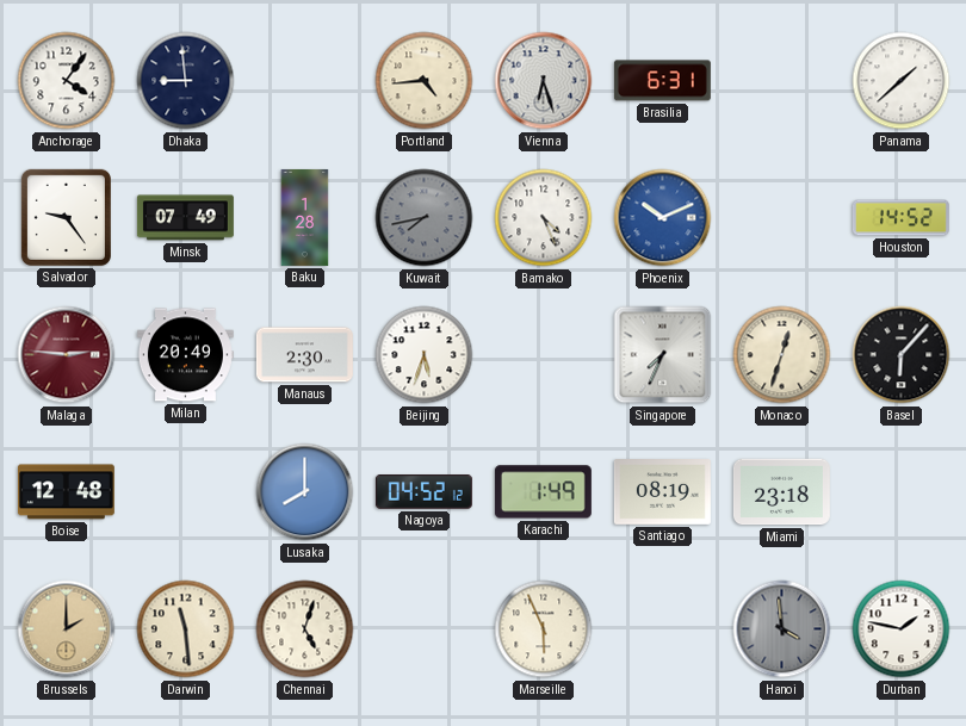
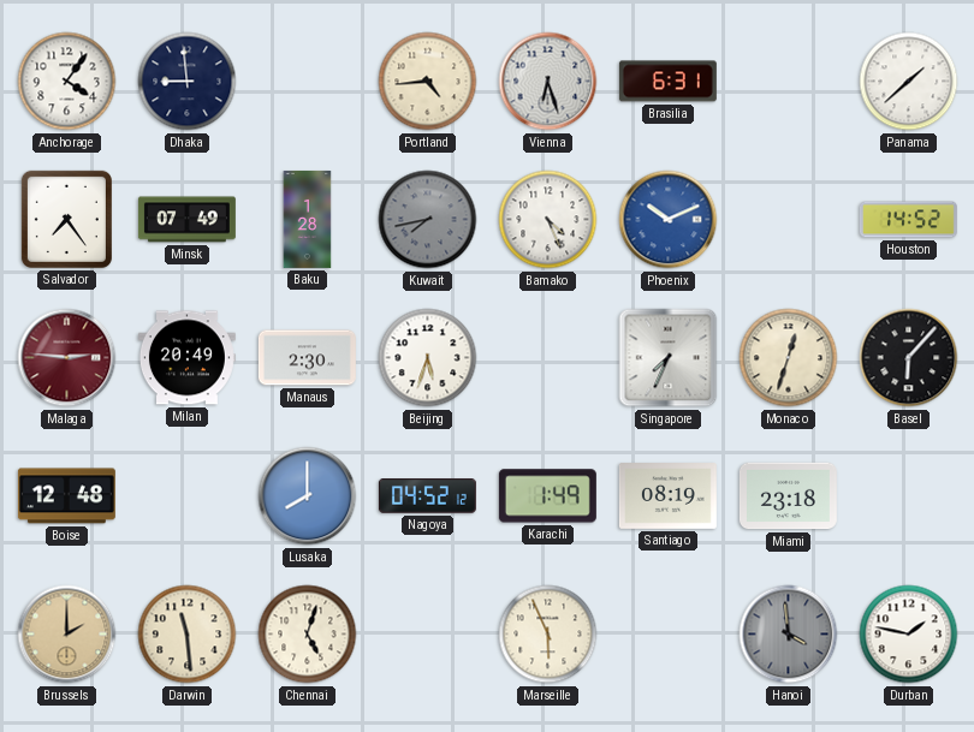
Salvador: 9:24 -> 7:24 (66, 219)
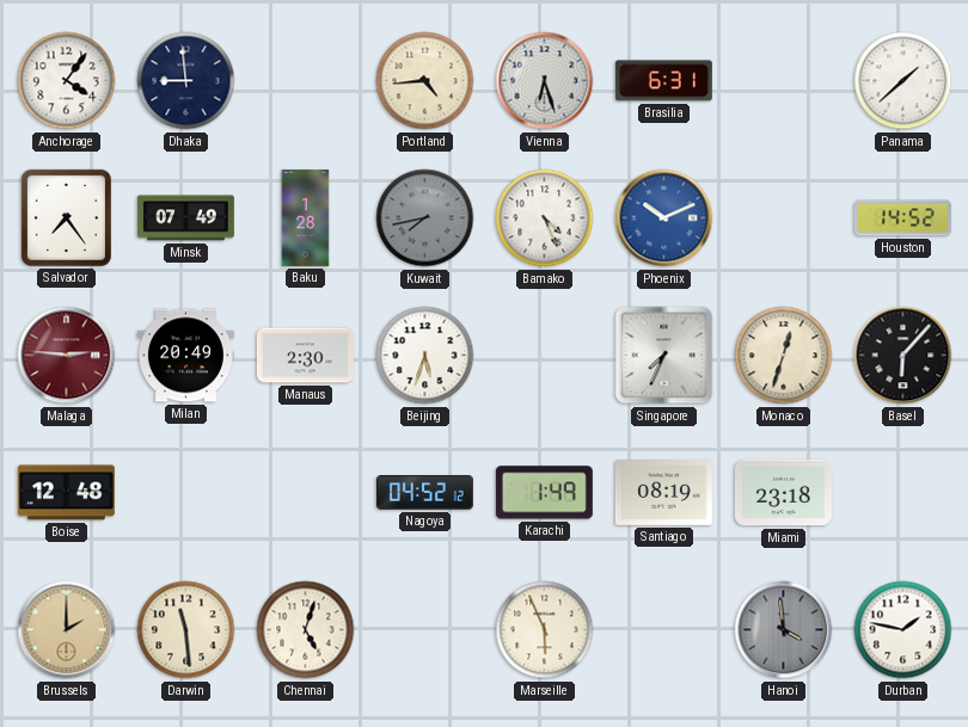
Lusaka: 8:00 -> none (308, 496)
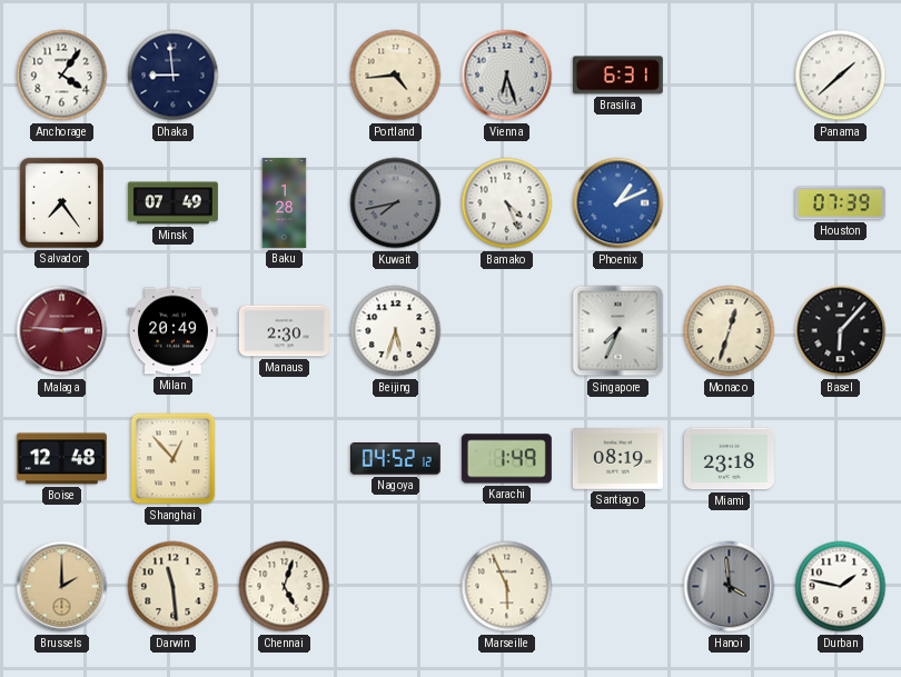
Phoenix: 10:11 -> 1:11 (618, 203)
Houston: 14:52 -> 07:39 (840, 203)
Shanghai: none -> 12:53 (174, 459)
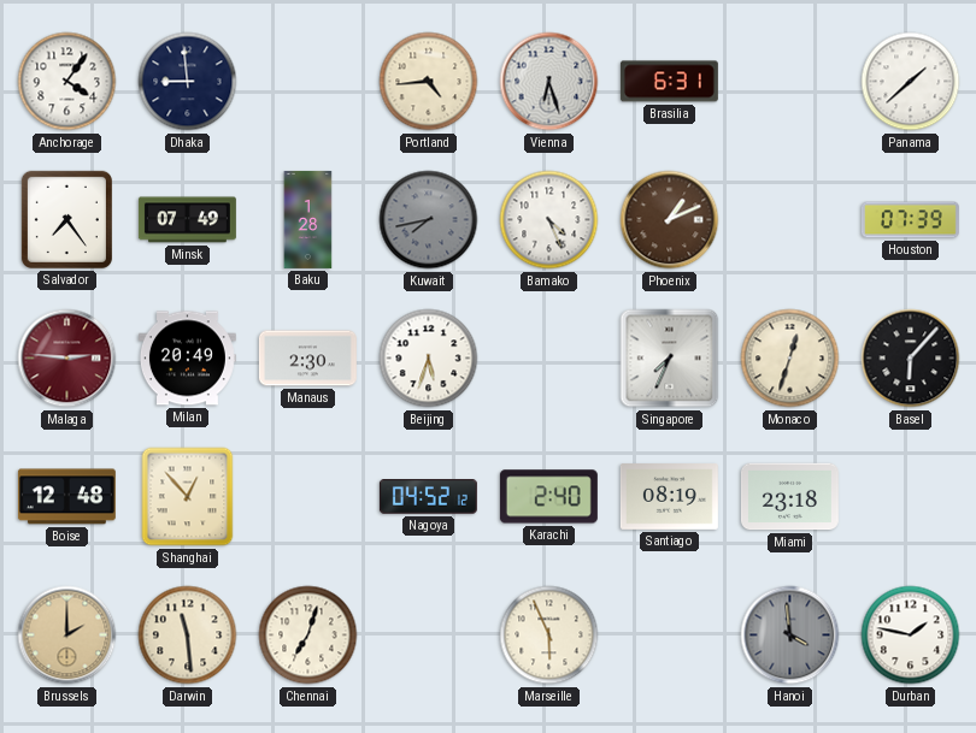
Phoenix dial: blue -> brown (670, 220)
Karachi: 1:49 -> 2:40 (548, 497)
Chennai: 5:03 -> 7:03 (308, 636)
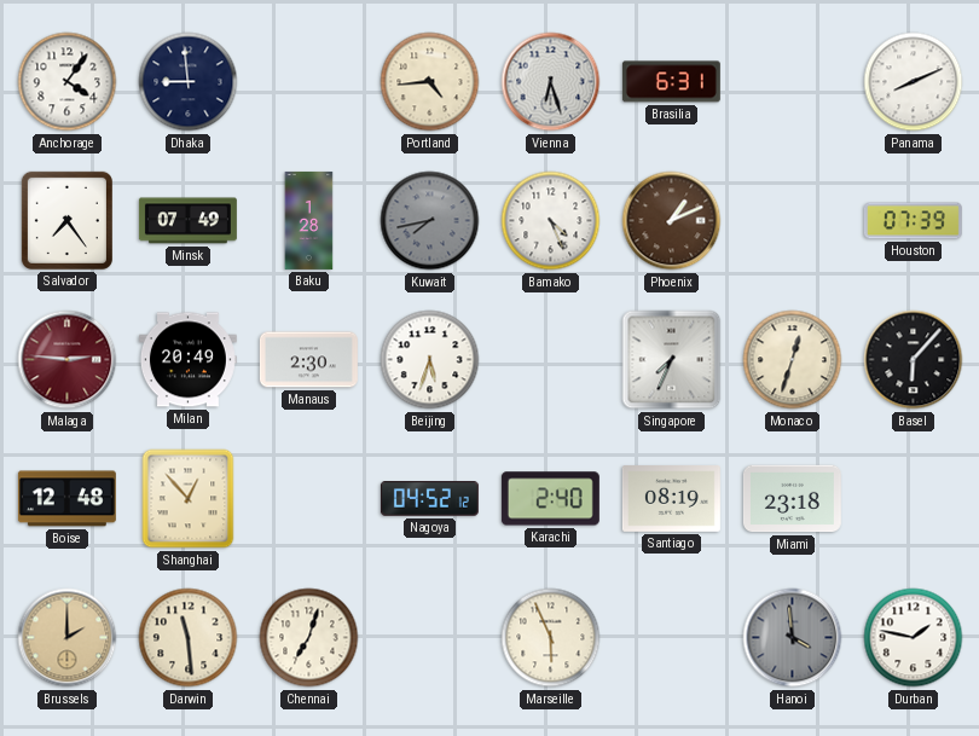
Panama: 1:38 -> 8:11 (914, 82)
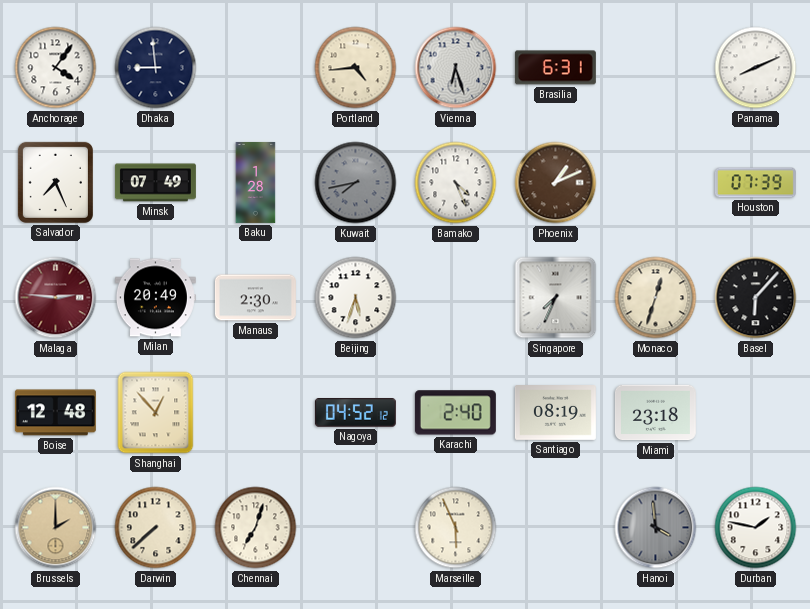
Salvador: 7:24 -> 7:26 (55, 182)
Darwin: 11:29 -> 7:38 (156, 528)
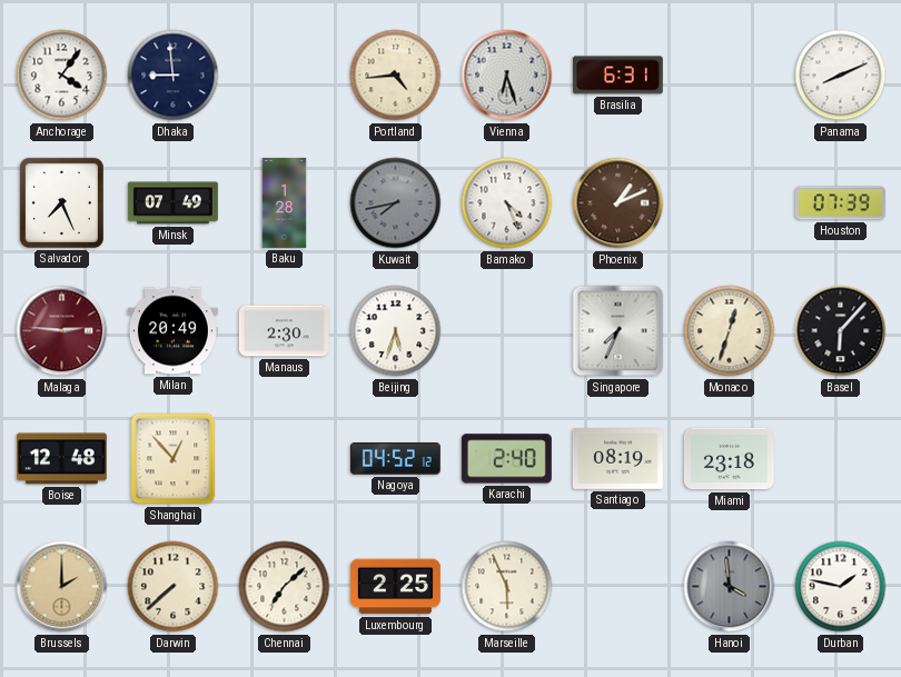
Chennai: 7:03 -> 7:08 (285, 587)
Luxembourg: none -> 2:25 (395, 587)
